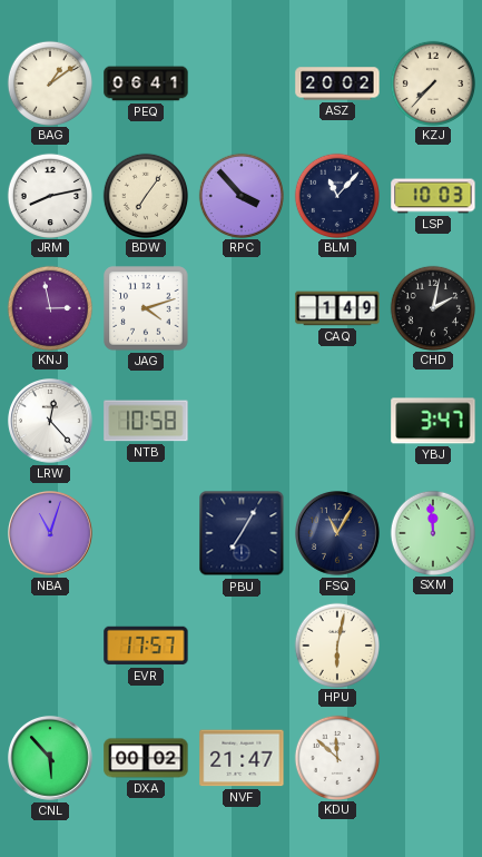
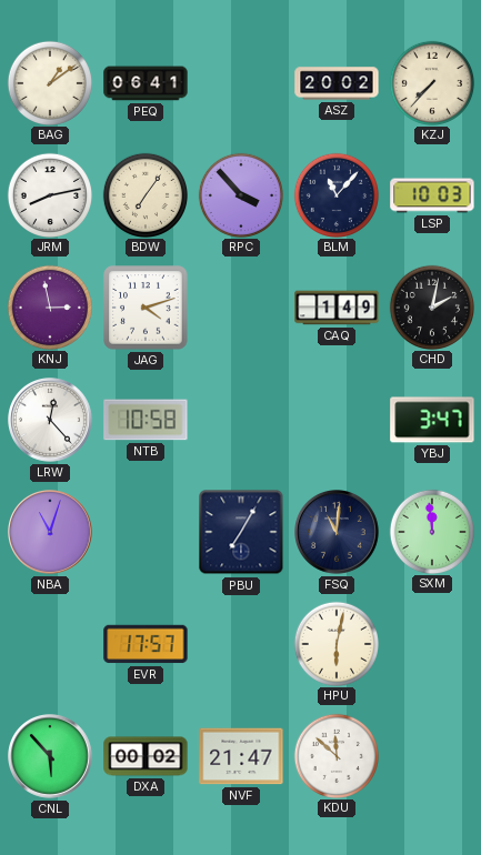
FSQ: 11:05 -> 11:01 (338, 533)
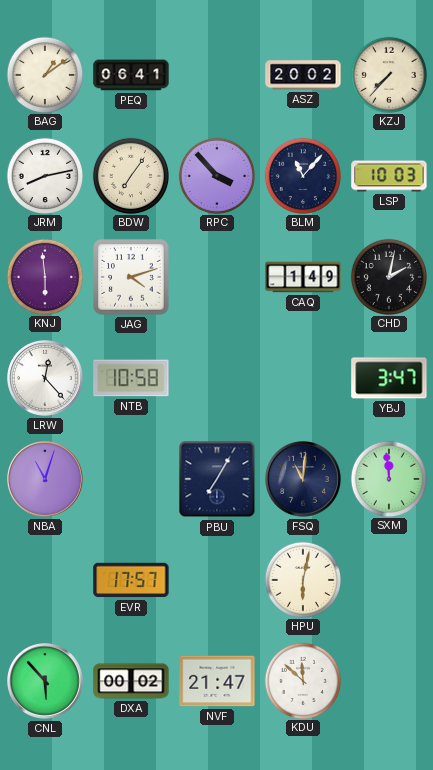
KNJ: 2:58 -> 5:59 (44, 276)
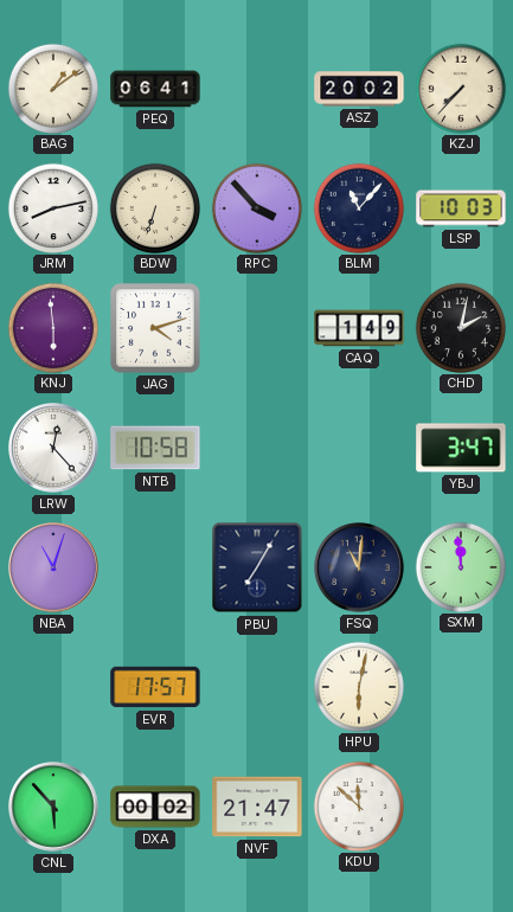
BDW: 7:06 -> 6:33 (154, 207)
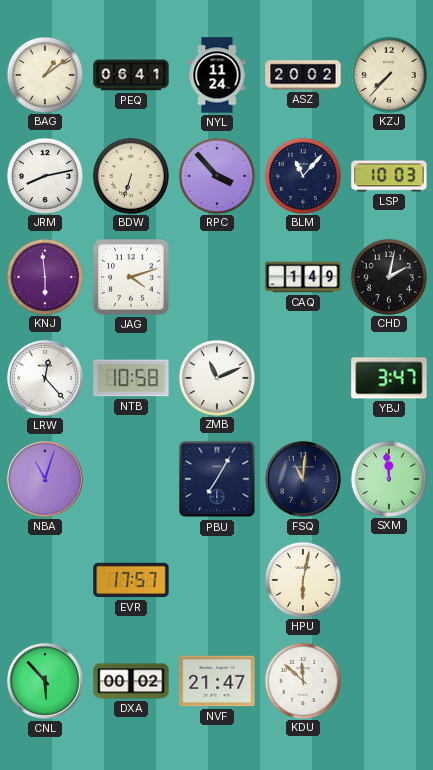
NYL: none -> 11:24 (217, 75)
ZMB: none -> 11:11 (216, 377)
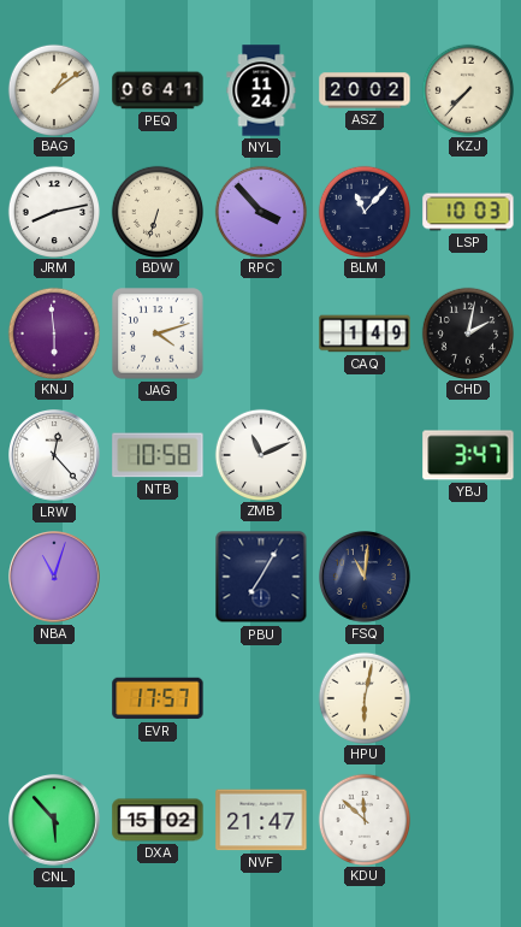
SXM: 11:59 -> none (388, 478)
DXA: 00:02 -> 15:02 (158, 820)
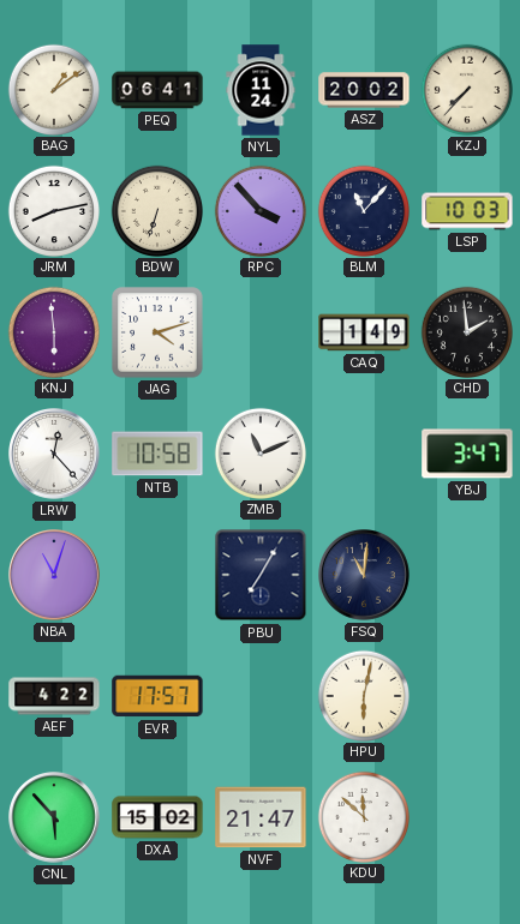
CHD: 2:02 -> 1:59 (466, 331)
AEF: none -> 4:22 (54, 696)
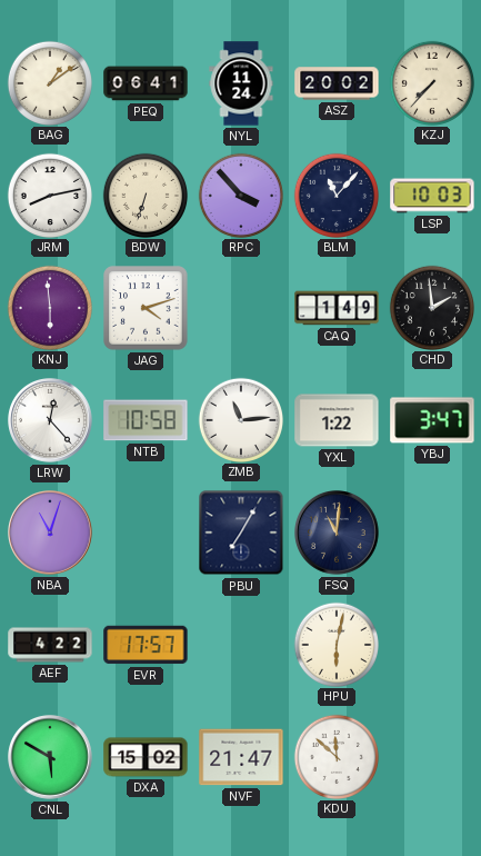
ZMB: 11:11 -> 11:14 (240, 419)
YXL: none -> 1:22 (337, 420)
CNL: 5:53 -> 5:50 (51, 758)
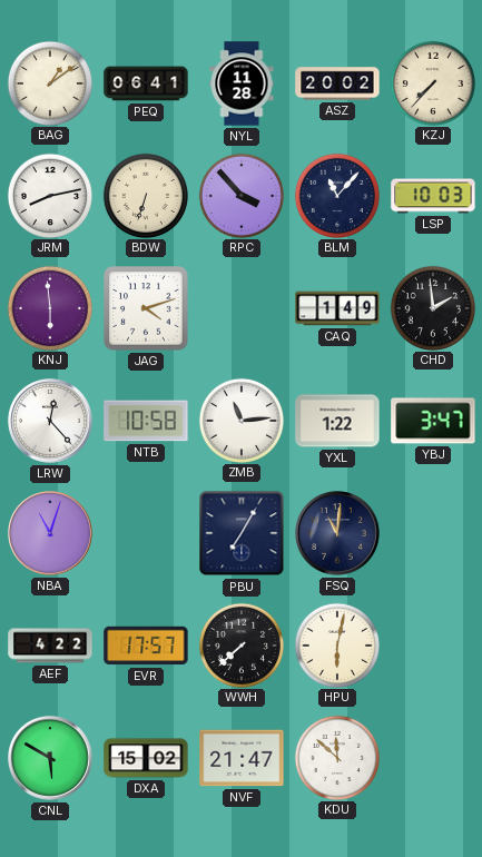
NYL: 11:24 -> 11:28 (242, 83)
WWH: none -> 7:38 (240, 644)
